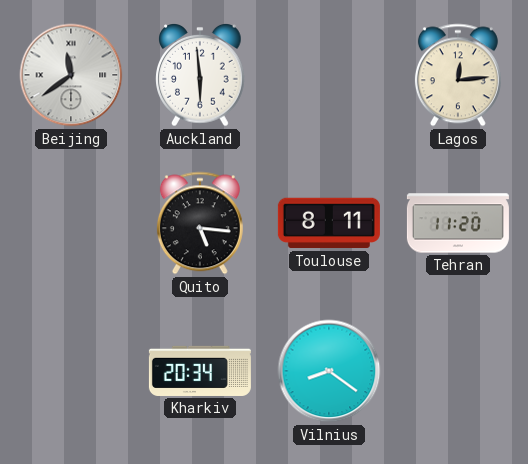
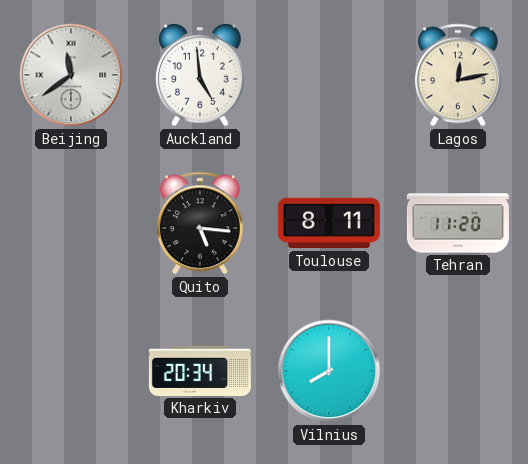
Auckland: 5:59 -> 4:59 (200, 76)
Lagos: 12:14 -> 12:13 (458, 75)
Vilnius: 8:21 -> 8:00 (329, 371)
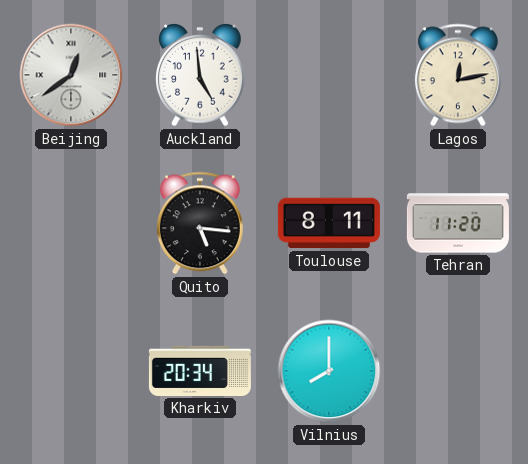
Beijing: 11:39 -> 12:39 (71, 75)
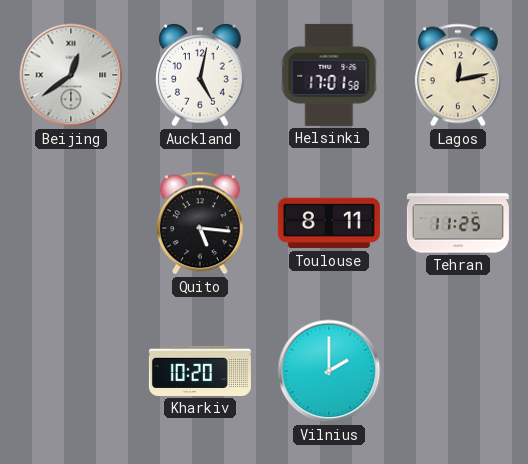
Auckland: 4:59 -> 5:02 (200, 76)
Helsinki: none -> 17:01 (329, 75)
Tehran: 11:20 -> 11:25 (458, 223)
Kharkiv: 20:34 -> 10:20 (200, 371)
Vilnius: 8:00 -> 2:00 (329, 371)
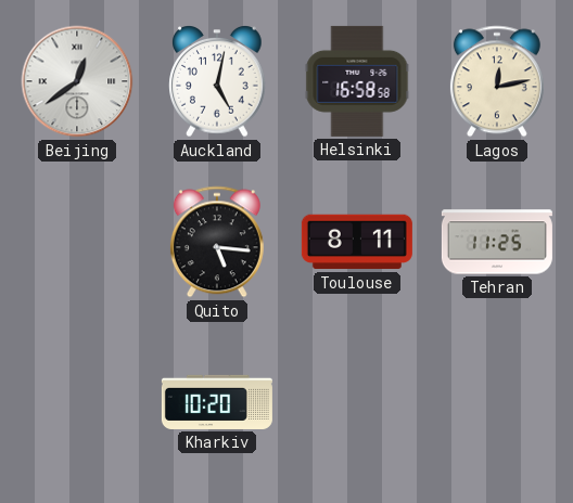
Helsinki: 17:01 -> 16:58 (357, 81)
Vilnius: 2:00 -> none (329, 371)
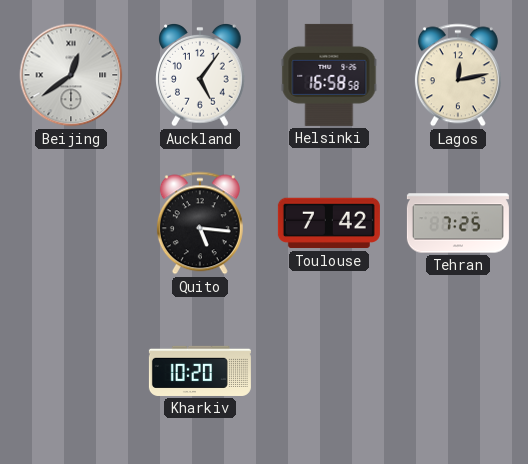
Auckland: 5:02 -> 5:06 (200, 76)
Toulouse: 8:11 -> 7:42 (329, 223)
Tehran: 11:25 -> 7:25 (458, 223)
